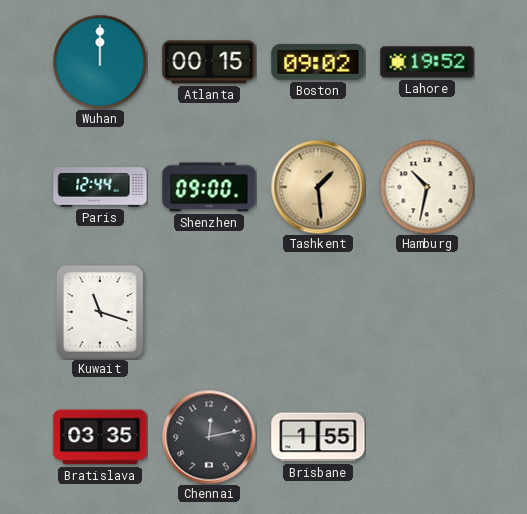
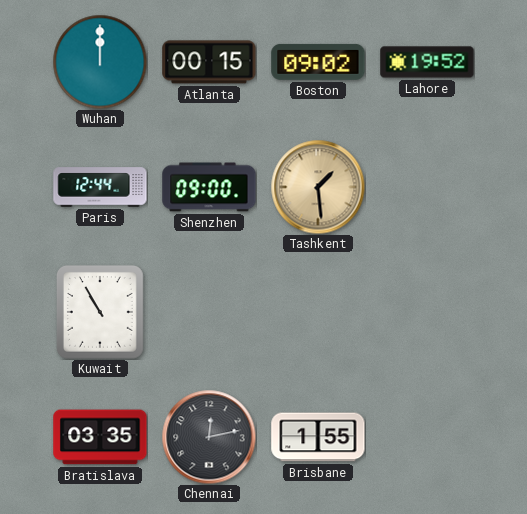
Hamburg: 10:32 -> none (427, 187)
Kuwait: 11:18 -> 10:55 (100, 313)
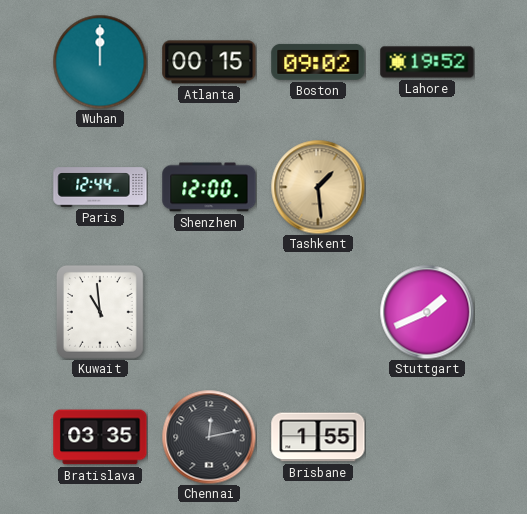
Shenzhen: 09:00 -> 12:00 (209, 187)
Kuwait: 10:55 -> 10:59 (100, 313)
Stuttgart: none -> 1:41 (427, 312)
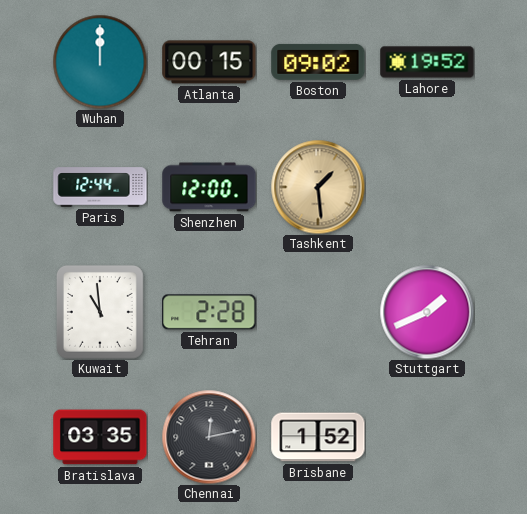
Tehran: none -> 2:28 (209, 312)
Brisbane: 1:55 -> 1:52 (318, 437)
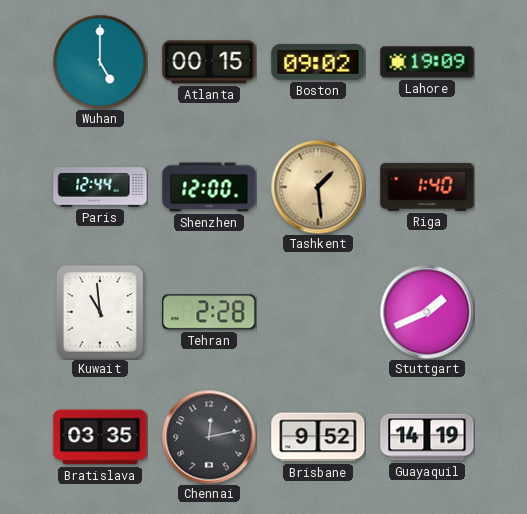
Wuhan: 12:00 -> 5:00 (100, 62)
Lahore: 19:52 -> 19:09 (427, 62)
Riga: none -> 1:40 (427, 187)
Brisbane: 1:52 -> 9:52 (318, 437)
Guayaquil: none -> 14:19 (427, 437)
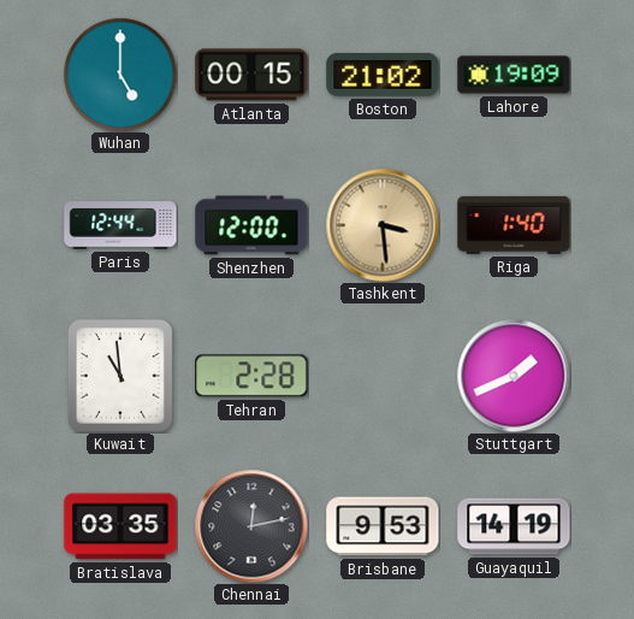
Boston: 09:02 -> 21:02 (383, 75)
Tashkent: 1:29 -> 3:29 (383, 225)
Brisbane: 9:52 -> 9:53 (383, 526)
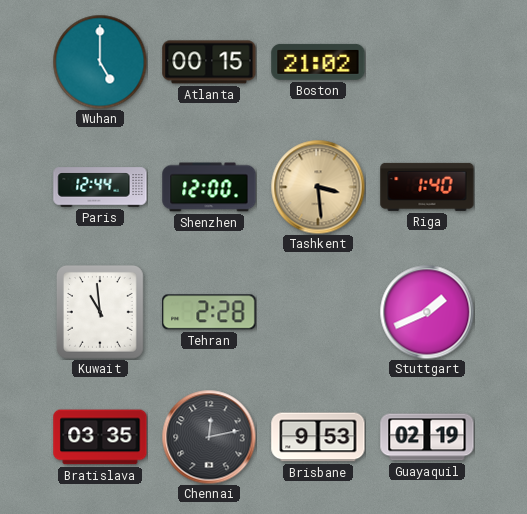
Lahore: 19:09 -> none (514, 75)
Guayaquil: 14:19 -> 02:19 (427, 437)
